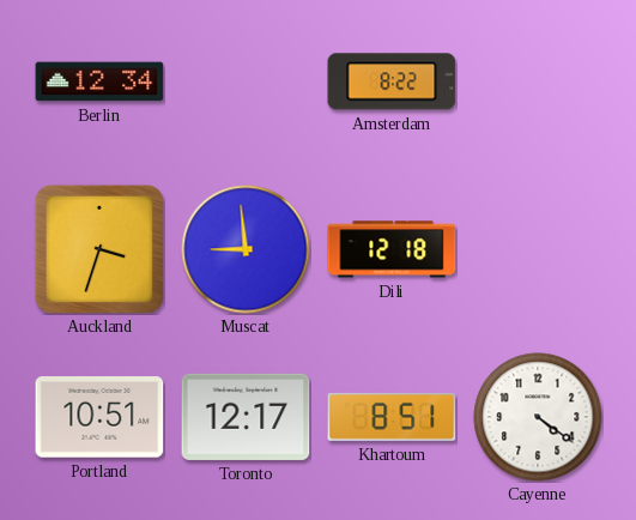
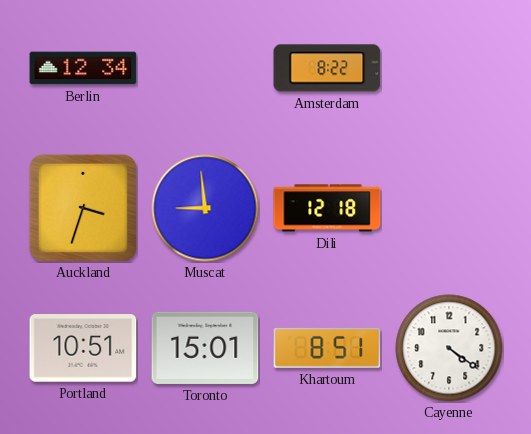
Toronto: 12:17 -> 15:01 (205, 348)
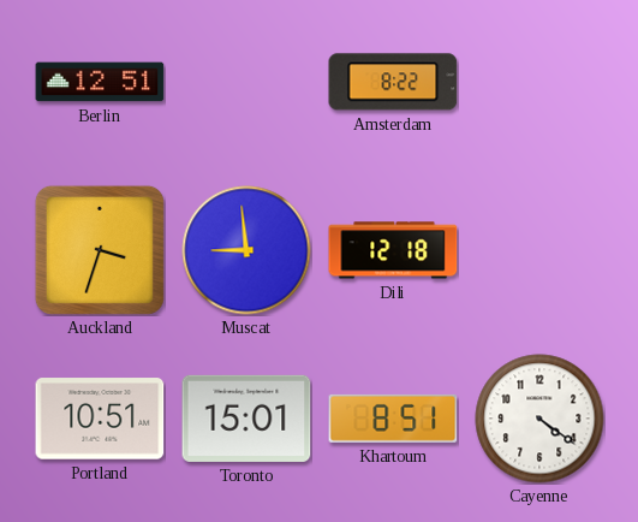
Berlin: 12:34 -> 12:51 (100, 82)
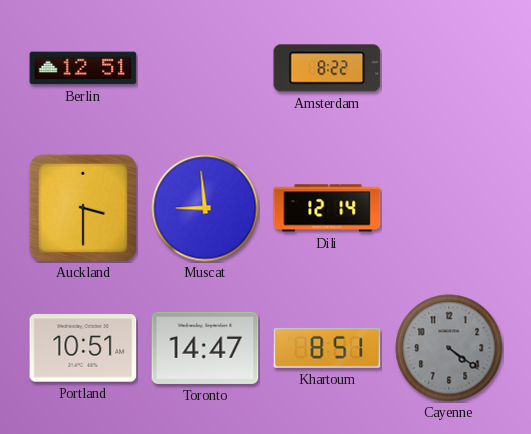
Auckland: 3:33 -> 3:30 (83, 208)
Dili: 12:18 -> 12:14 (327, 208)
Toronto: 15:01 -> 14:47 (205, 348)
Cayenne dial: white -> grey (449, 348)
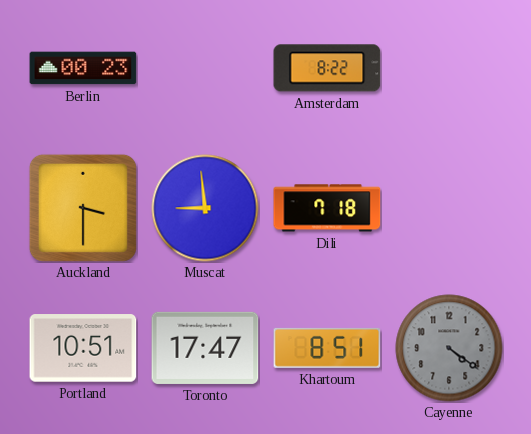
Berlin: 12:51 -> 00:23 (83, 68)
Dili: 12:14 -> 7:18 (327, 208)
Toronto: 14:47 -> 17:47 (205, 348)
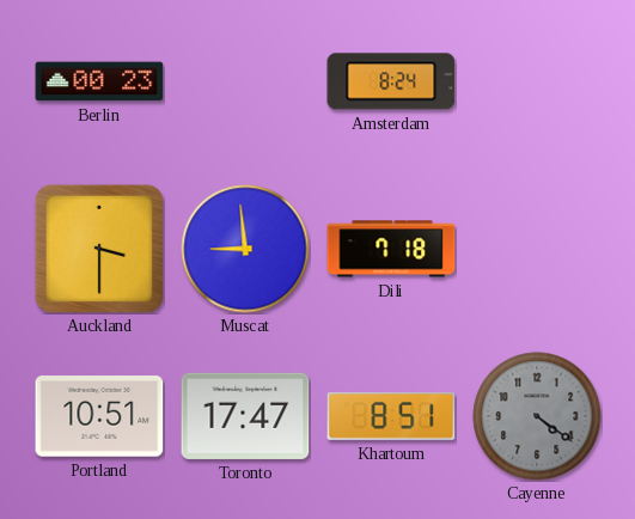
Amsterdam: 8:22 -> 8:24 (391, 81)
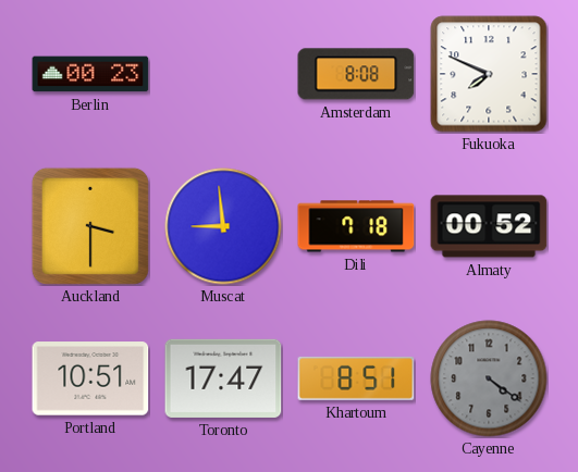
Amsterdam: 8:24 -> 8:08 (356, 74)
Fukuoka: none -> 7:49 (489, 74)
Almaty: none -> 00:52 (489, 226)
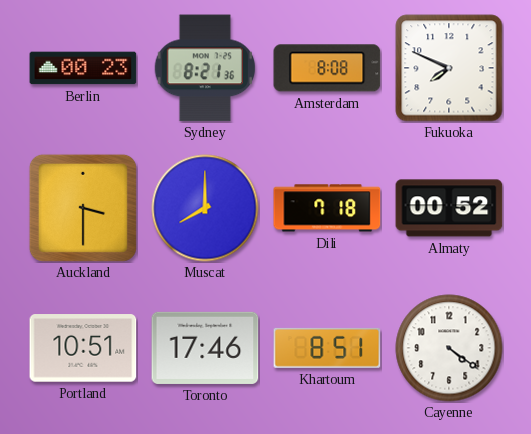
Sydney: none -> 8:21 (205, 68)
Muscat: 8:59 -> 8:00 (205, 208)
Toronto: 17:47 -> 17:46 (205, 348)
Cayenne dial: grey -> white (449, 348)
